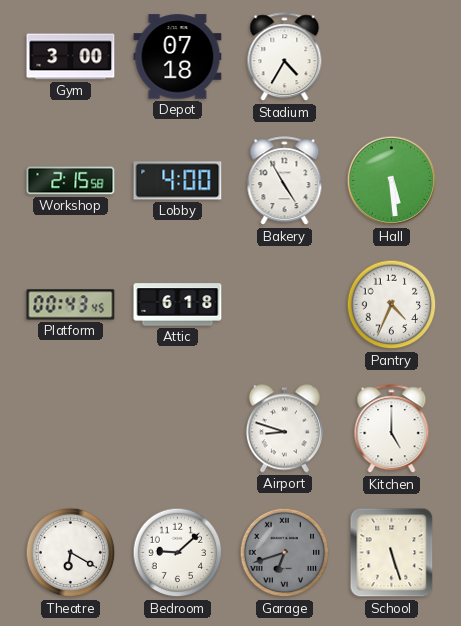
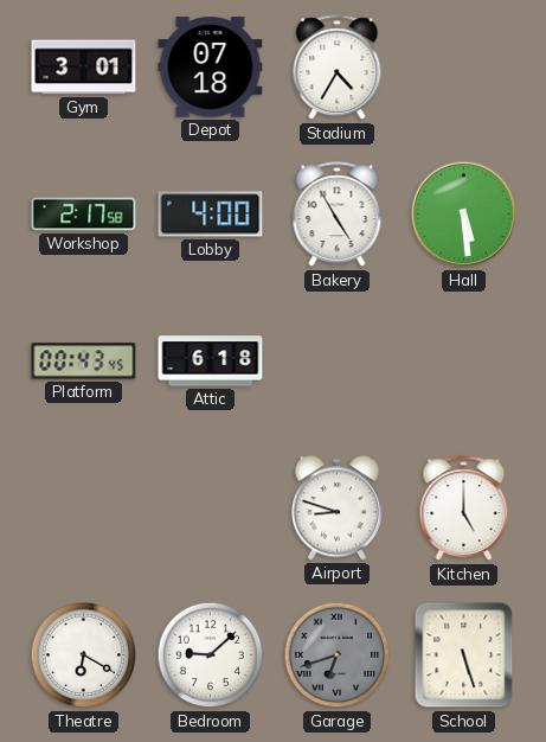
Gym: 3:00 -> 3:01 (84, 68)
Workshop: 2:15 -> 2:17 (84, 215)
Pantry: 4:34 -> none (392, 305)
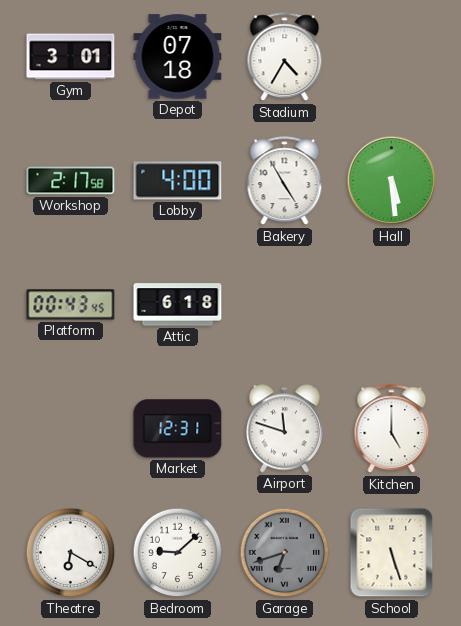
Market: none -> 12:31 (178, 429)
Airport: 8:48 -> 11:48 (284, 429)
